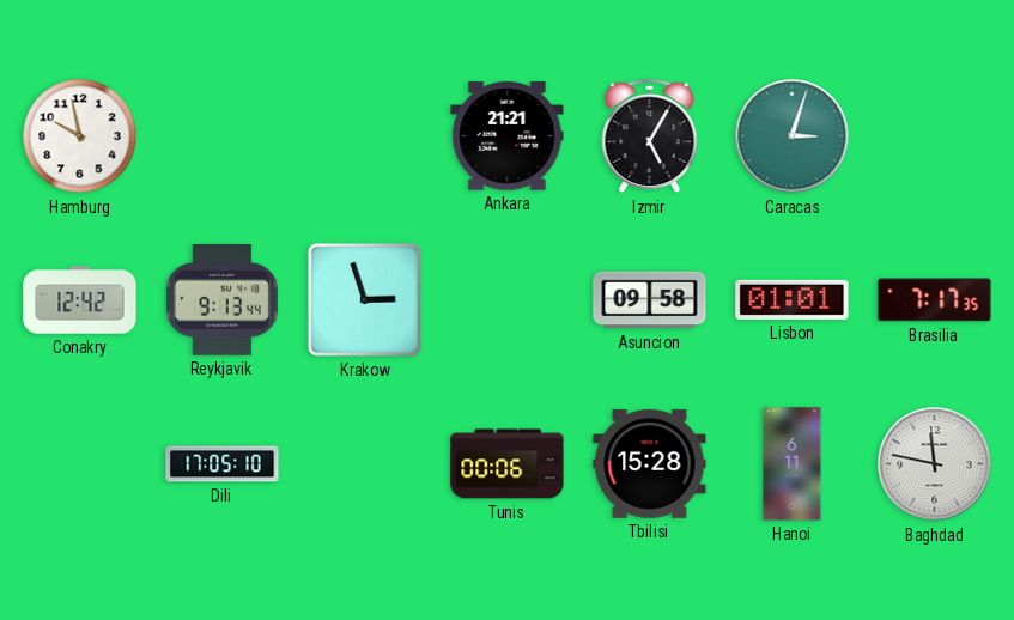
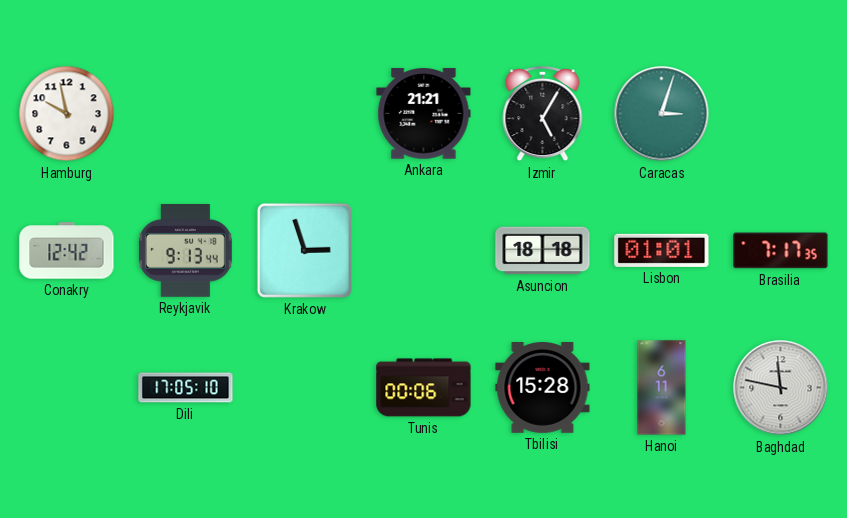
Asuncion: 09:58 -> 18:18 (543, 251)
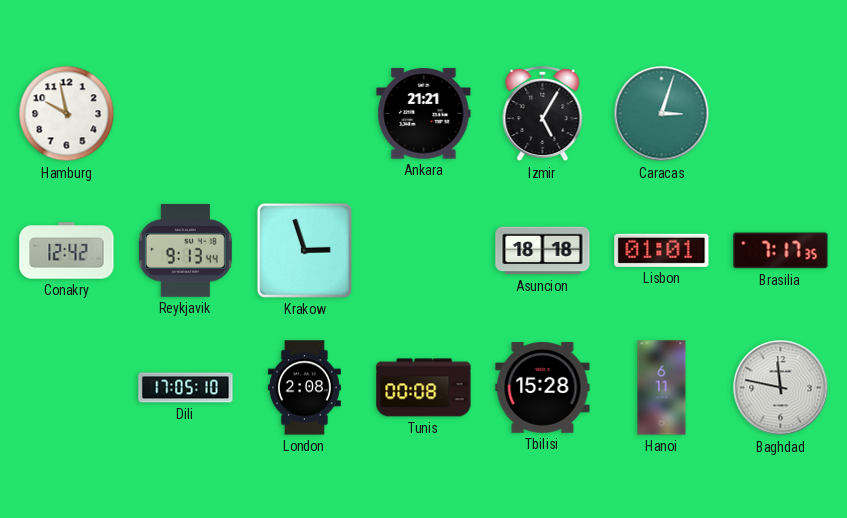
London: none -> 2:08 (304, 388)
Tunis: 00:06 -> 00:08 (424, 388)
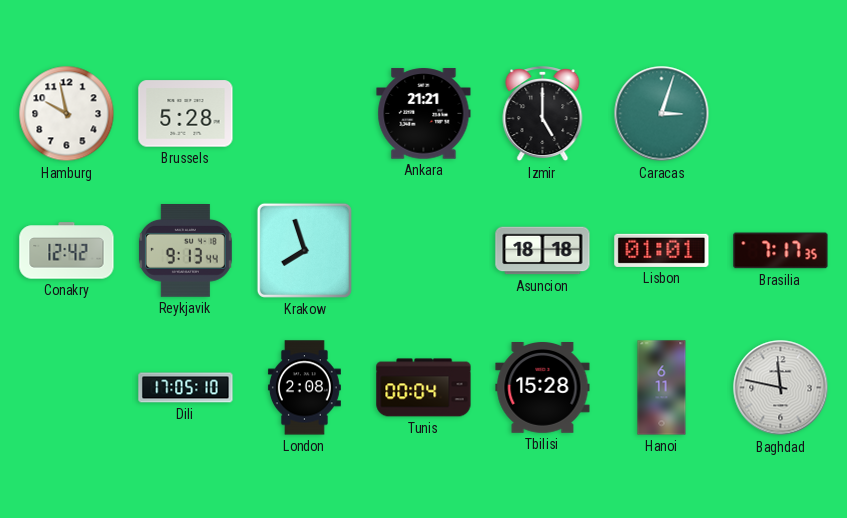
Brussels: none -> 5:28 (186, 114)
Izmir: 5:05 -> 5:00 (543, 115)
Krakow: 2:57 -> 7:57 (304, 250)
Tunis: 00:08 -> 00:04 (424, 388)
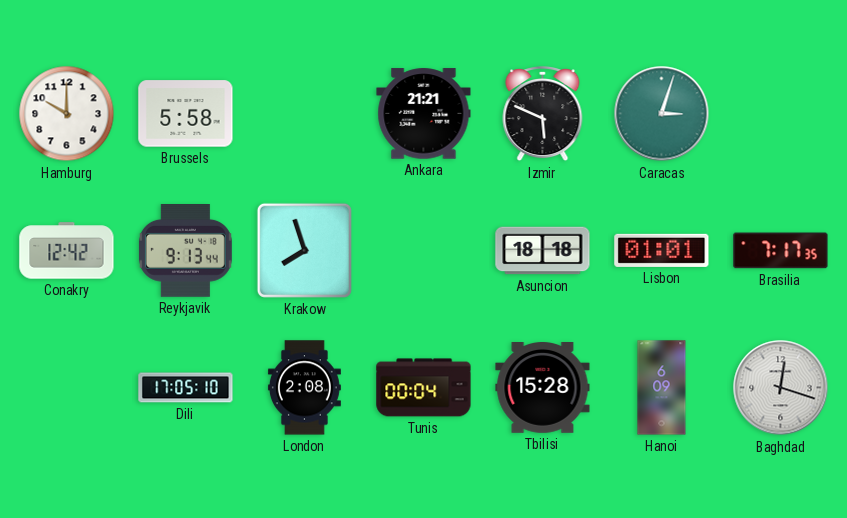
Hamburg: 9:58 -> 10:00 (67, 114)
Brussels: 5:28 -> 5:58 (186, 114)
Izmir: 5:00 -> 5:49 (543, 115)
Hanoi: 6:11 -> 6:09 (662, 388)
Baghdad: 11:47 -> 12:18 (781, 388)
